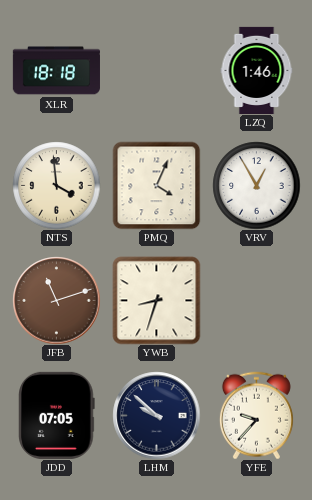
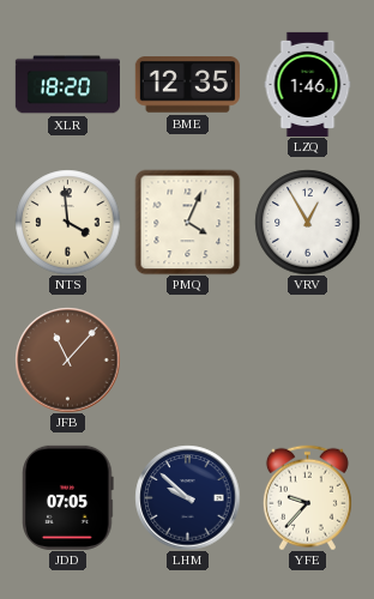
XLR: 18:18 -> 18:20 (67, 85)
BME: none -> 12:35 (187, 85)
JFB: 11:12 -> 11:07 (67, 359)
YWB: 8:33 -> none (156, 300)
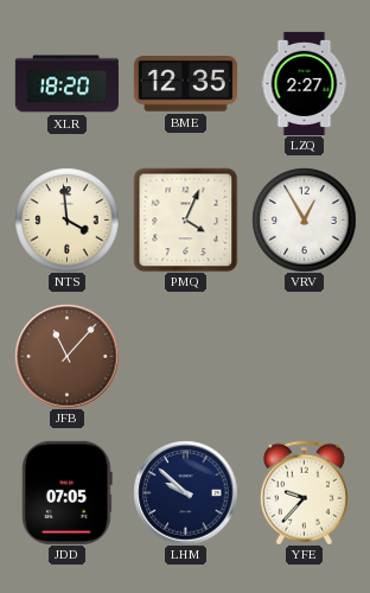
LZQ: 1:46 -> 2:27 (305, 83)
